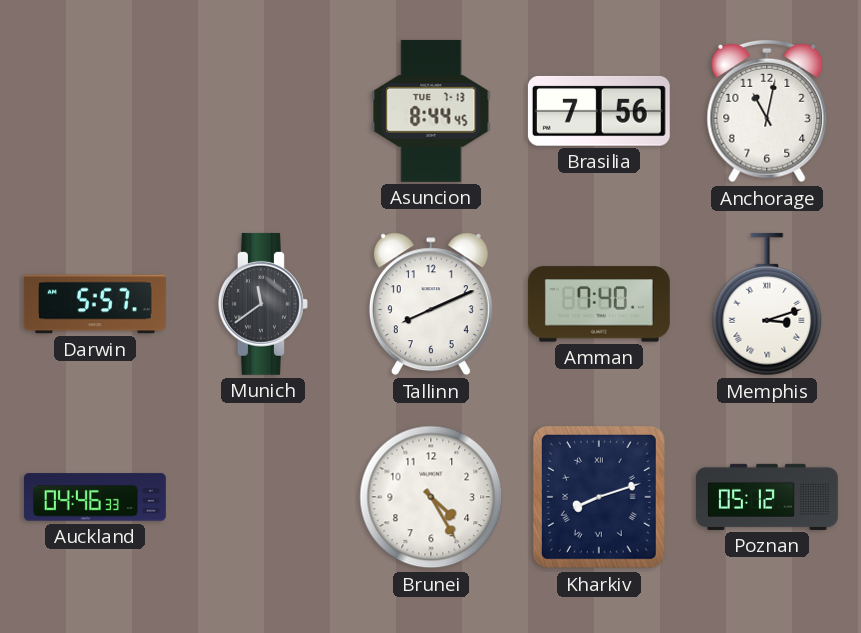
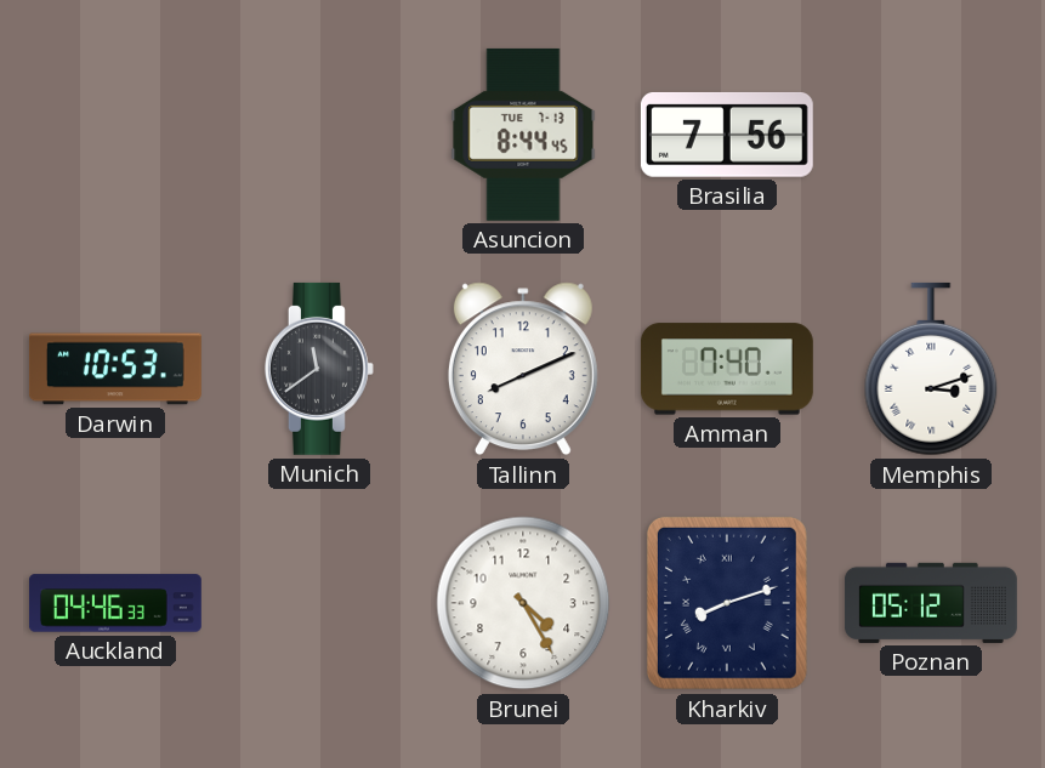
Anchorage: 11:02 -> none (767, 111)
Darwin: 5:57 -> 10:53 (115, 369)
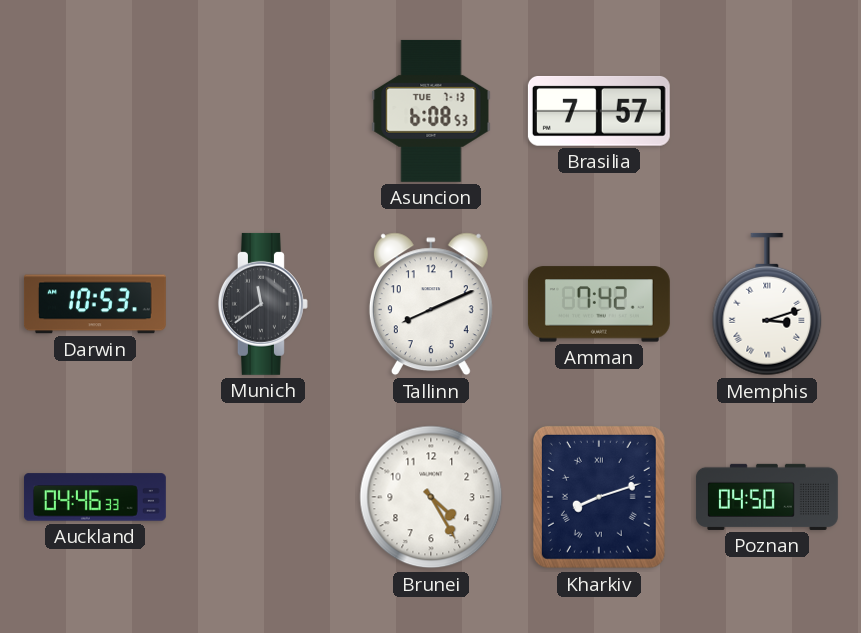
Asuncion: 8:44 -> 6:08 (431, 111)
Brasilia: 7:56 -> 7:57 (599, 111)
Amman: 7:40 -> 7:42 (599, 304)
Poznan: 05:12 -> 04:50 (767, 497)
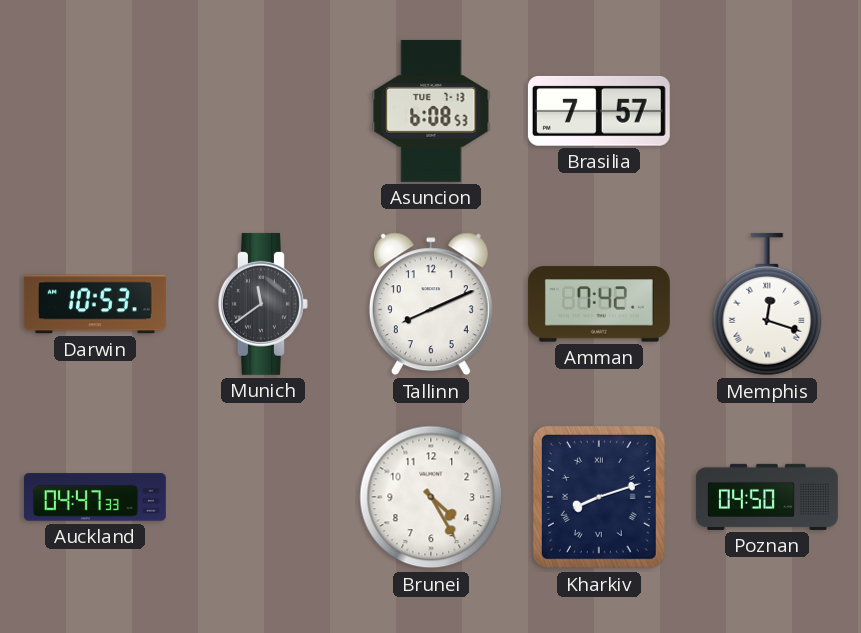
Memphis: 3:12 -> 12:18 (767, 304)
Auckland: 04:46 -> 04:47 (95, 497)
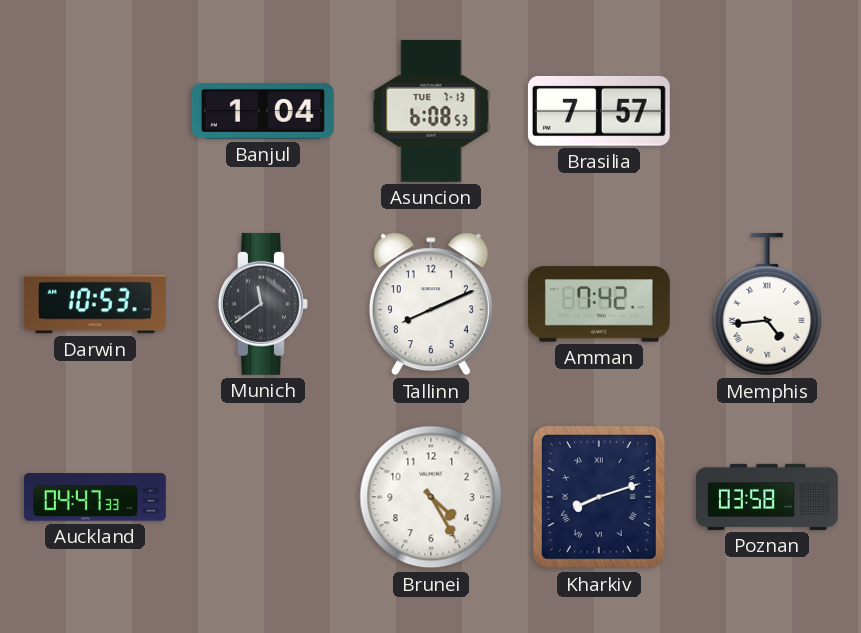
Banjul: none -> 1:04 (263, 111)
Memphis: 12:18 -> 4:44 (767, 304)
Poznan: 04:50 -> 03:58 (767, 497)
